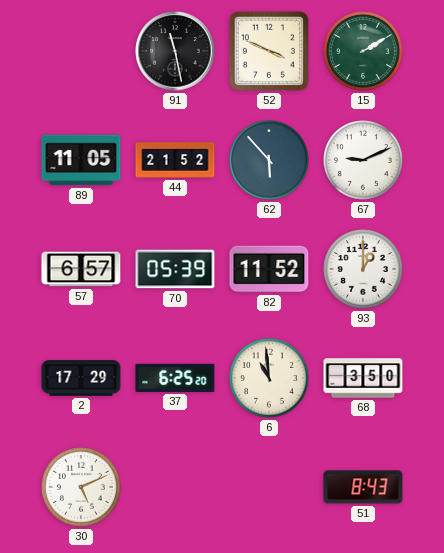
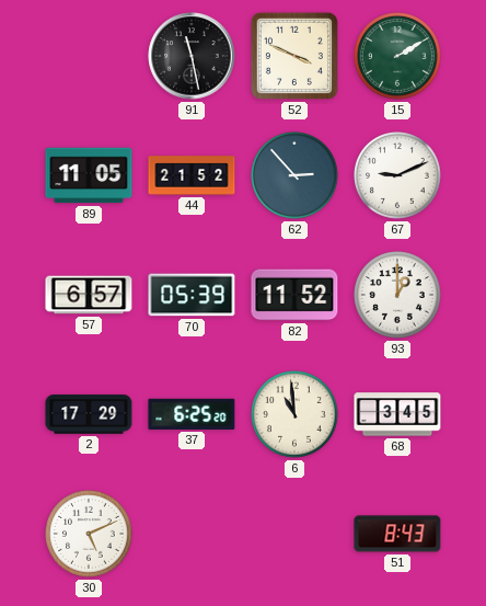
62: 5:53 -> 2:53 (296, 176)
68: 3:50 -> 3:45 (397, 414)
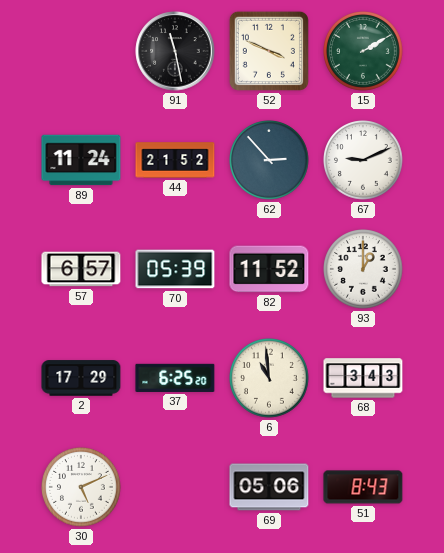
89: 11:05 -> 11:24 (81, 160)
68: 3:45 -> 3:43 (363, 378)
69: none -> 05:06 (269, 487)
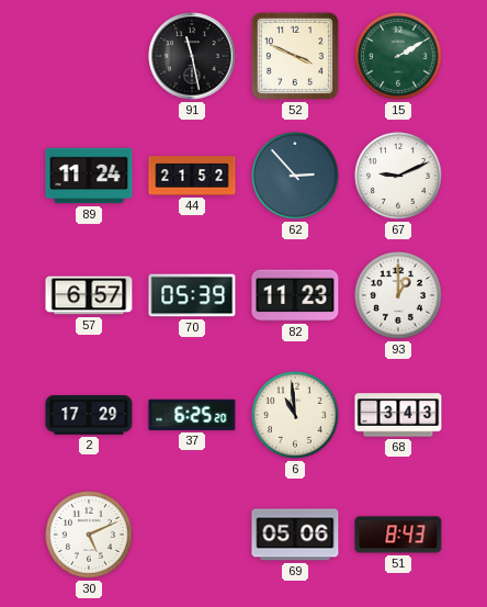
82: 11:52 -> 11:23 (295, 295)
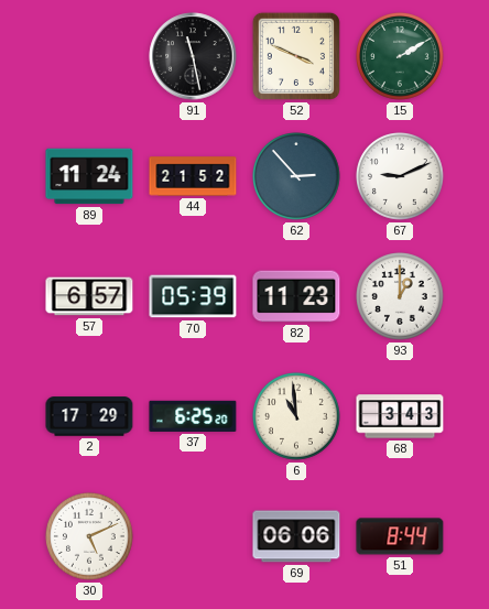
69: 05:06 -> 06:06 (296, 536)
51: 8:43 -> 8:44 (400, 536)
